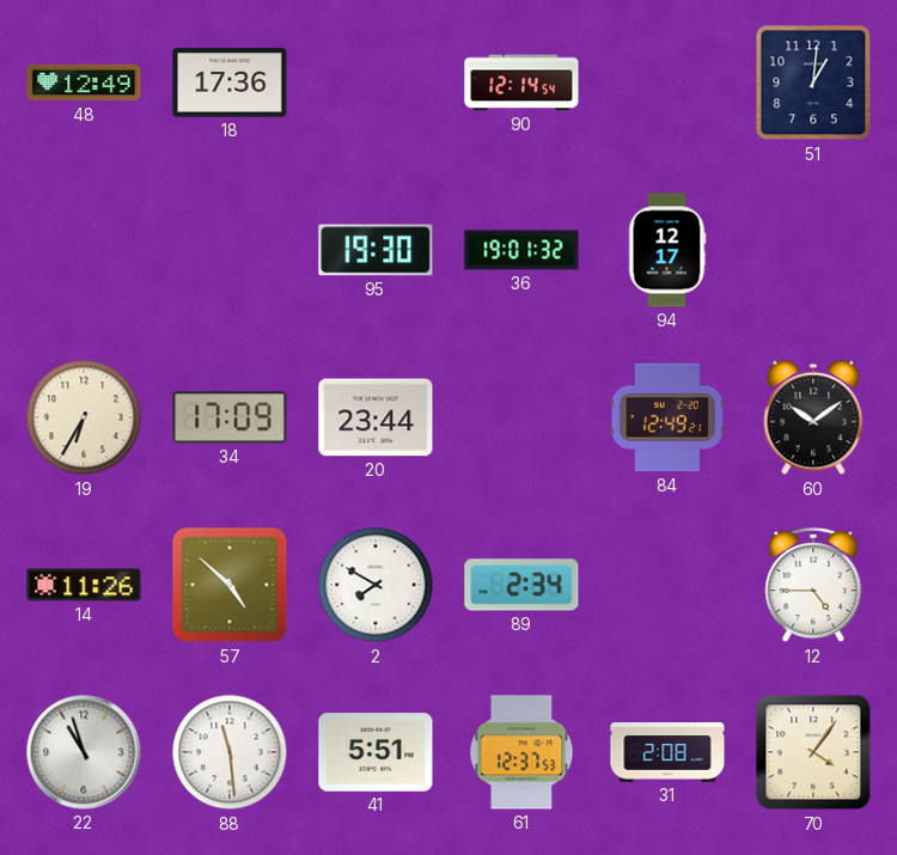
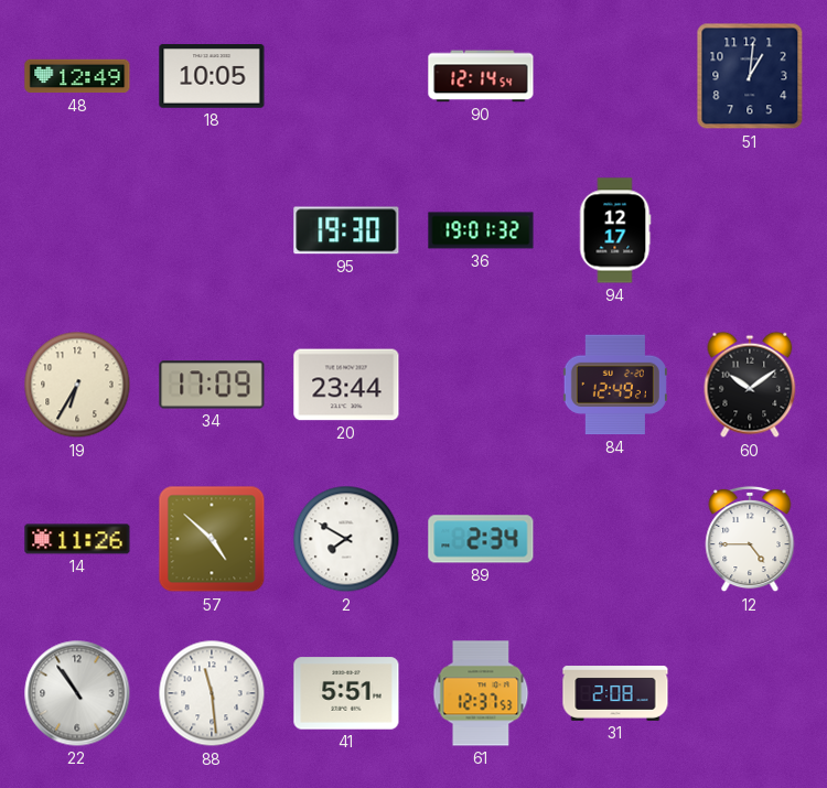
18: 17:36 -> 10:05 (212, 76)
22: 10:57 -> 10:54 (77, 693)
70: 4:06 -> none (813, 752)
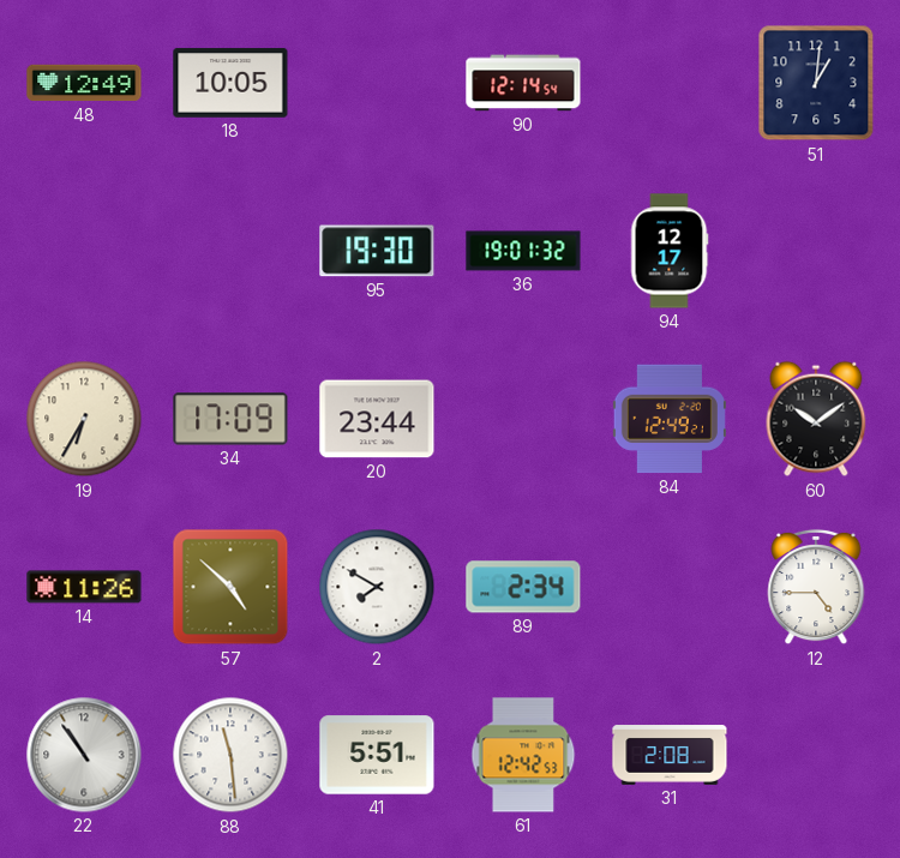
61: 12:37 -> 12:42 (523, 755)
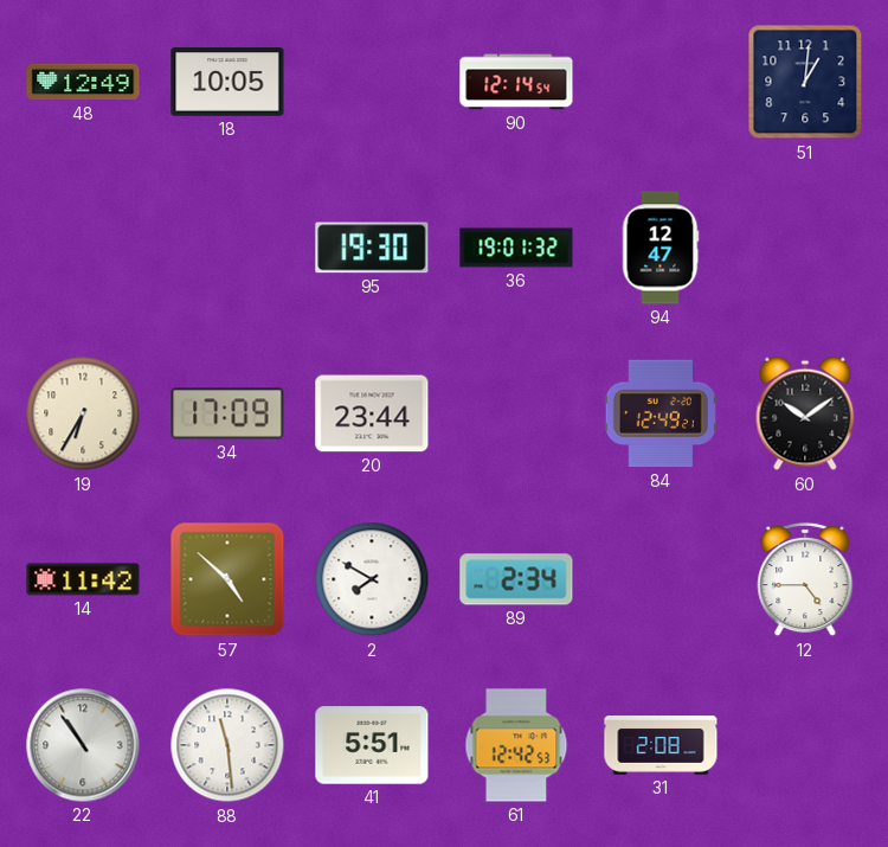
94: 12:17 -> 12:47 (661, 248)
14: 11:26 -> 11:42 (83, 579)
